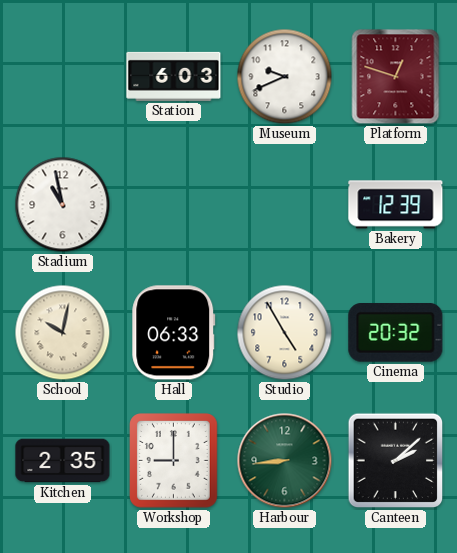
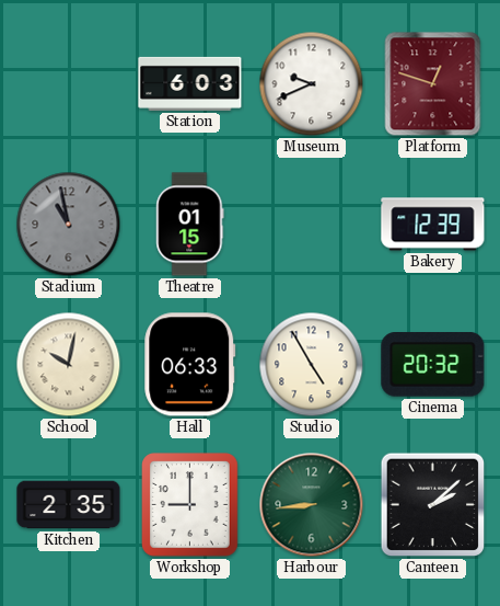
Stadium dial: white -> grey (69, 225)
Theatre: none -> 01:15 (190, 225)
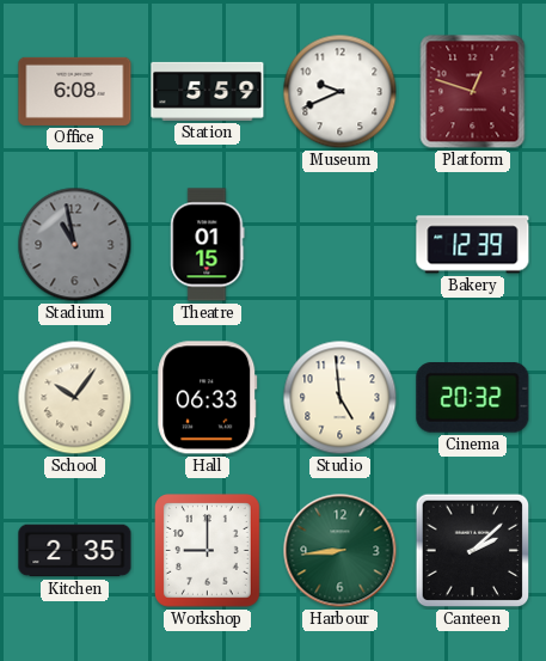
Office: none -> 6:08 (75, 91)
Station: 6:03 -> 5:59 (208, 91)
School: 10:02 -> 10:06 (75, 398)
Studio: 4:55 -> 4:59 (341, 398)
